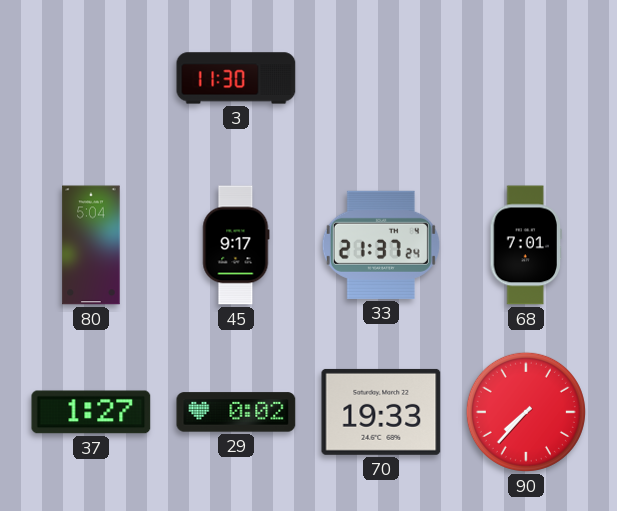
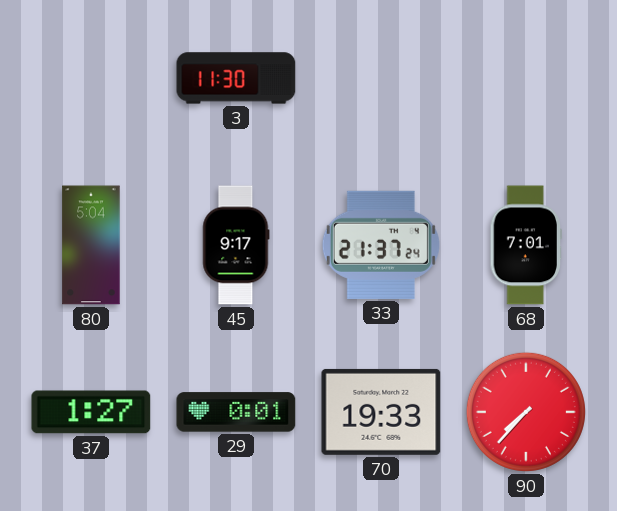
29: 0:02 -> 0:01 (236, 412)
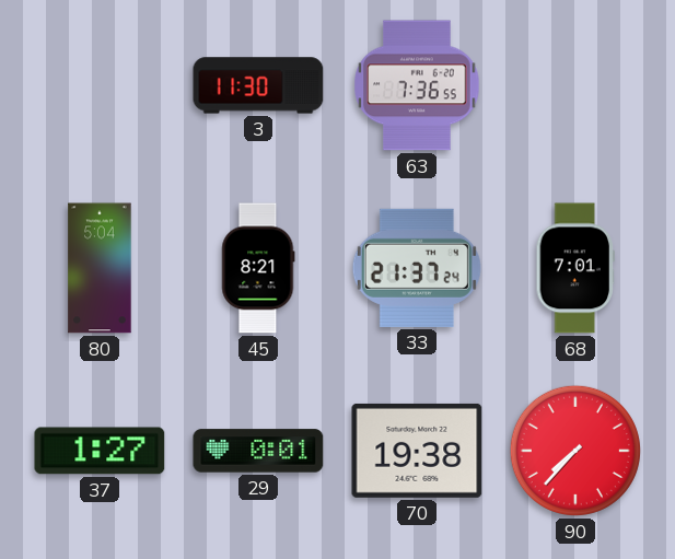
63: none -> 7:36 (417, 85)
45: 9:17 -> 8:21 (258, 268)
70: 19:33 -> 19:38 (417, 451)
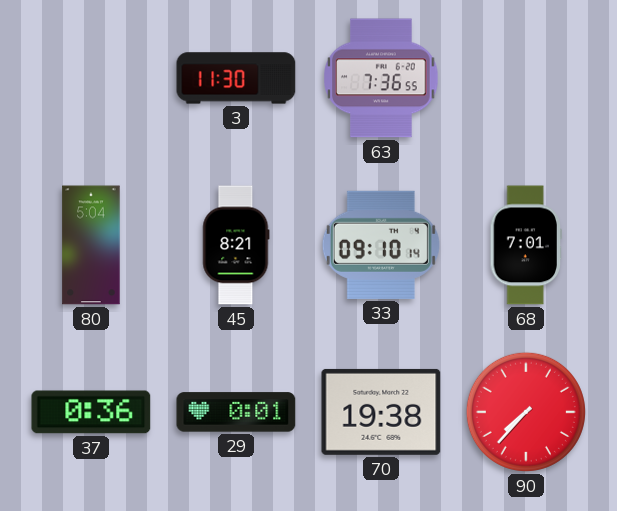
33: 21:37 -> 09:10 (381, 245)
37: 1:27 -> 0:36 (91, 412)
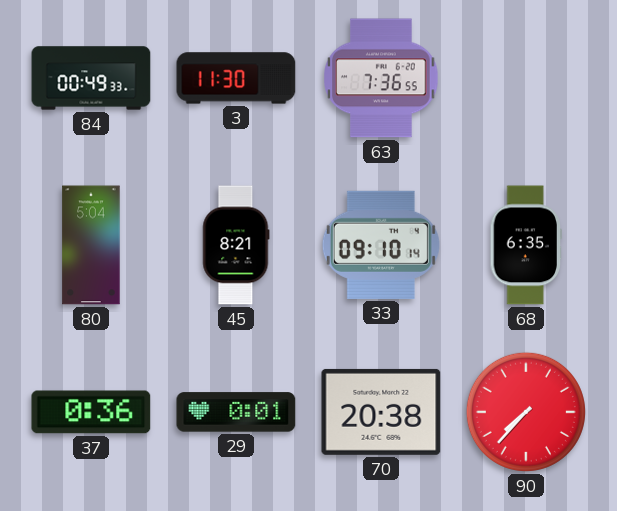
84: none -> 00:49 (91, 78)
68: 7:01 -> 6:35 (525, 245)
70: 19:38 -> 20:38 (381, 412)
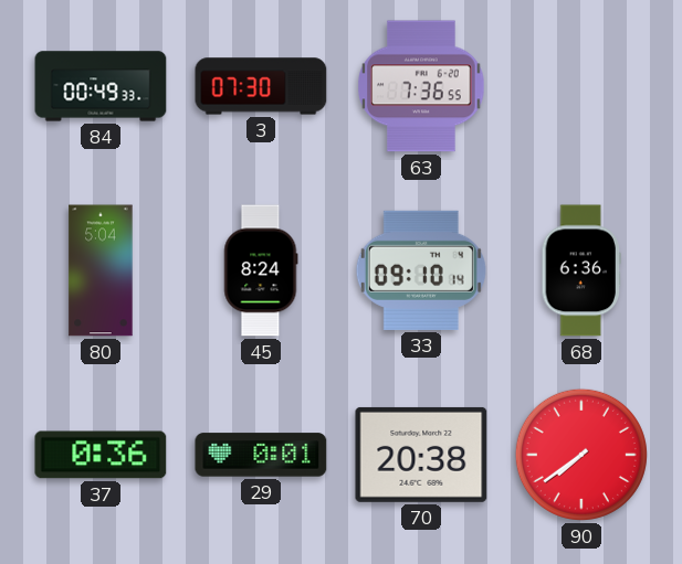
3: 11:30 -> 07:30 (261, 86)
45: 8:21 -> 8:24 (261, 270)
68: 6:35 -> 6:36 (580, 270)
90: 7:37 -> 7:39 (581, 455)
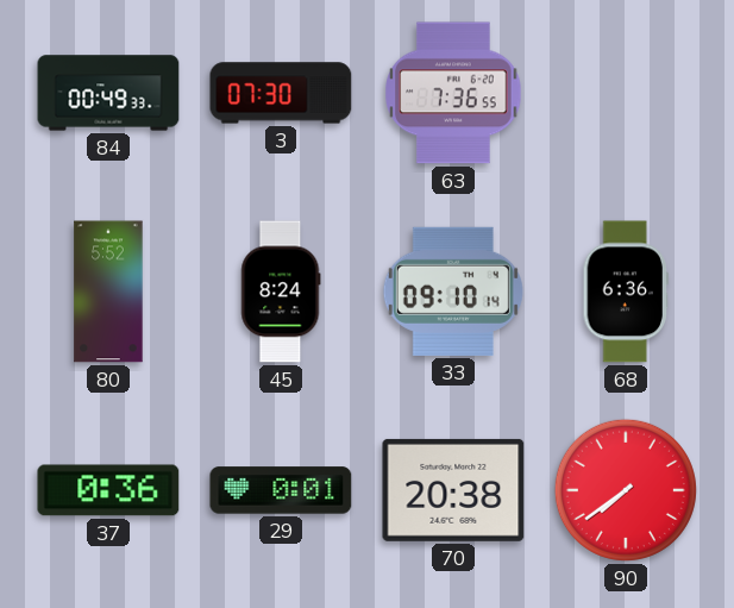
80: 5:04 -> 5:52 (108, 292)
